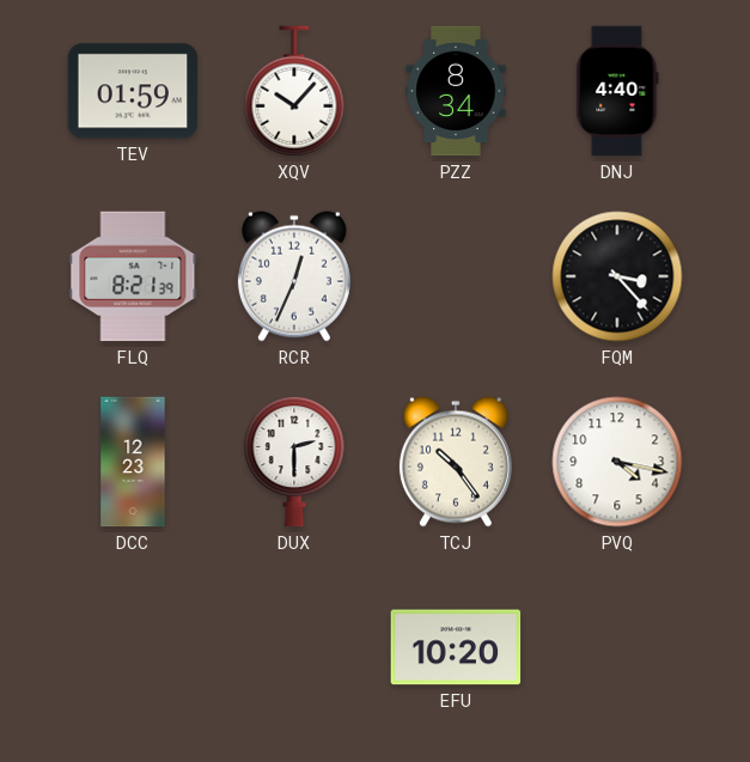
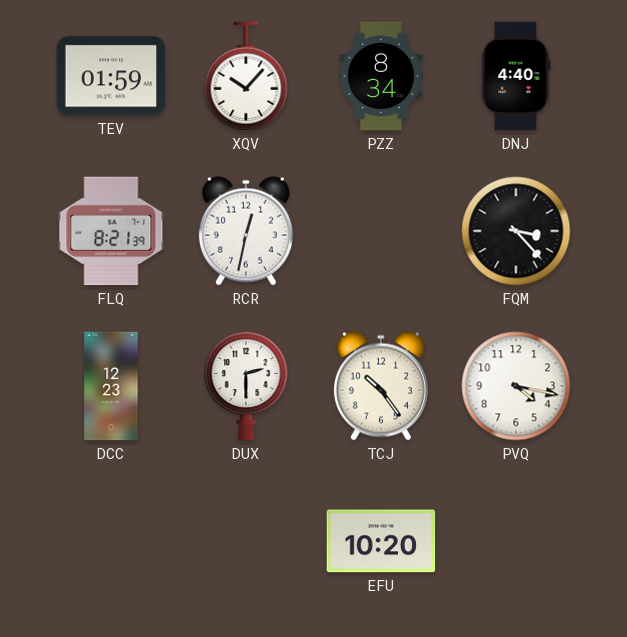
RCR: 12:34 -> 12:32 (246, 231)
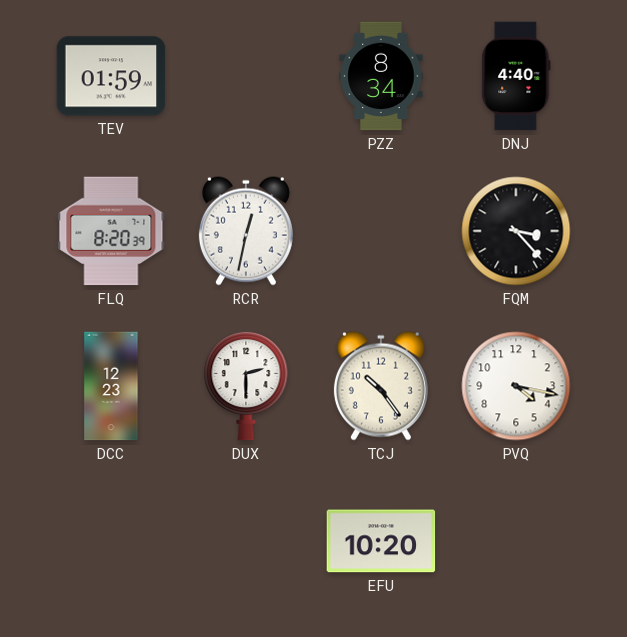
XQV: 10:07 -> none (246, 76)
FLQ: 8:21 -> 8:20 (111, 231)
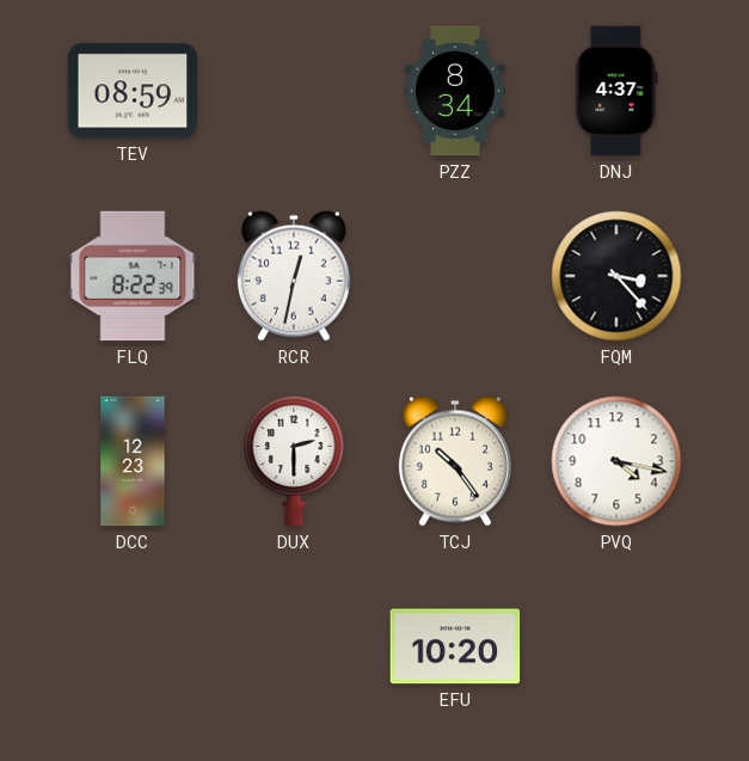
TEV: 01:59 -> 08:59 (133, 91)
DNJ: 4:40 -> 4:37 (616, 91)
FLQ: 8:20 -> 8:22 (133, 276)
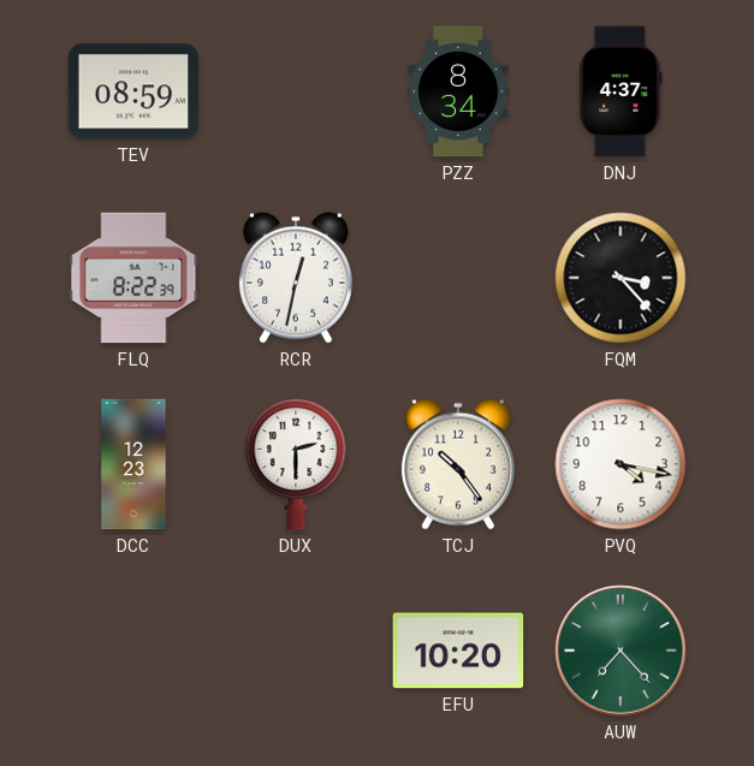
AUW: none -> 7:23 (621, 651)
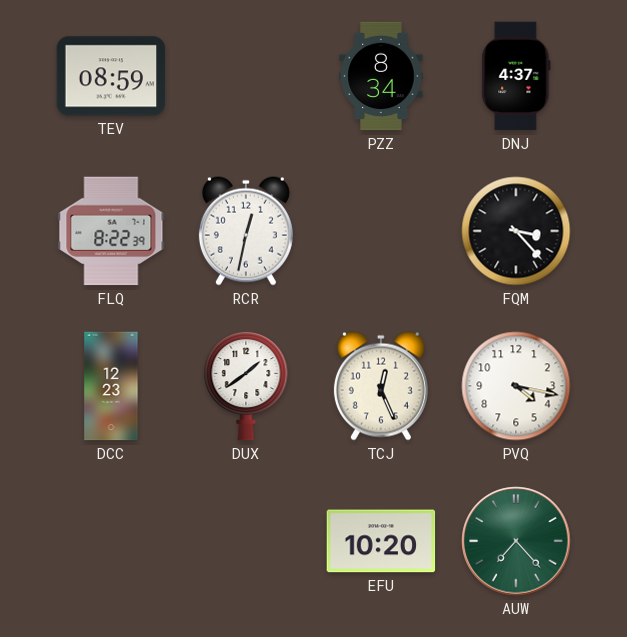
DUX: 2:30 -> 1:39 (246, 386)
TCJ: 10:24 -> 12:26 (381, 386)
